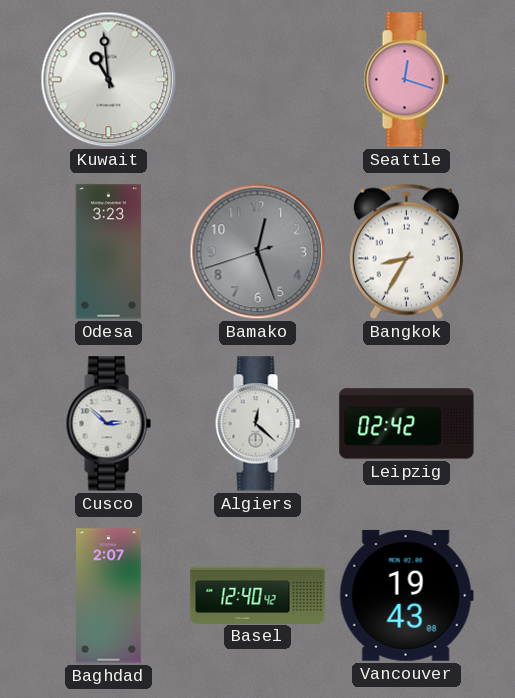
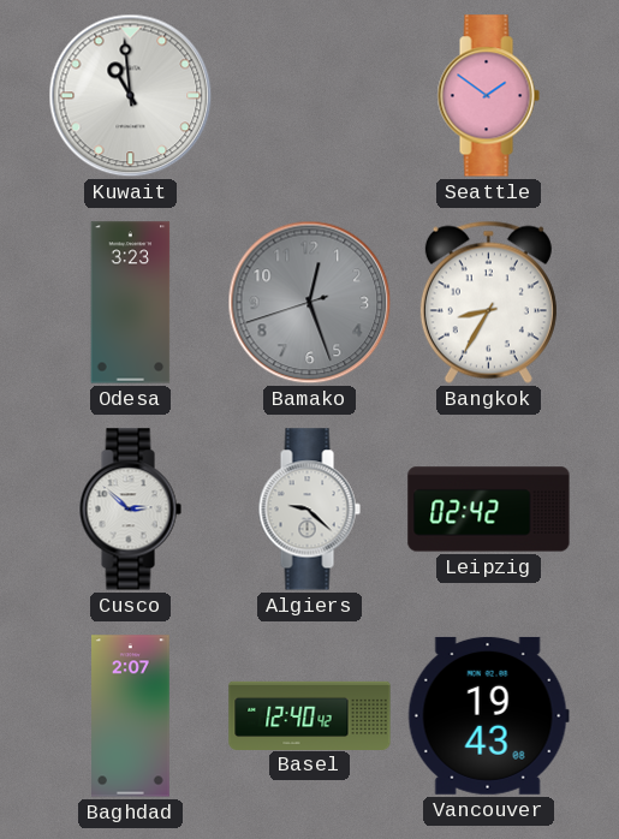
Seattle: 12:18 -> 1:51 (488, 96)
Algiers: 12:22 -> 9:22 (309, 510)
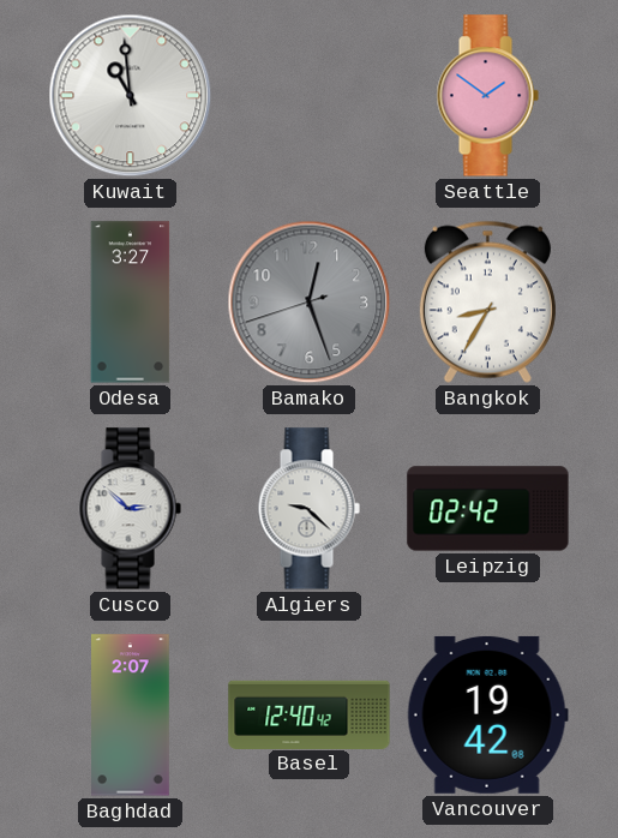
Odesa: 3:23 -> 3:27 (131, 303)
Vancouver: 19:43 -> 19:42 (487, 714)
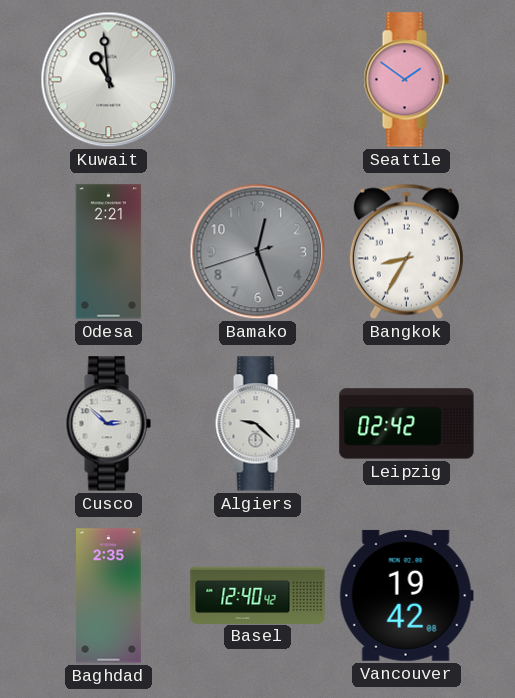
Odesa: 3:27 -> 2:21 (109, 252)
Baghdad: 2:07 -> 2:35 (109, 596)
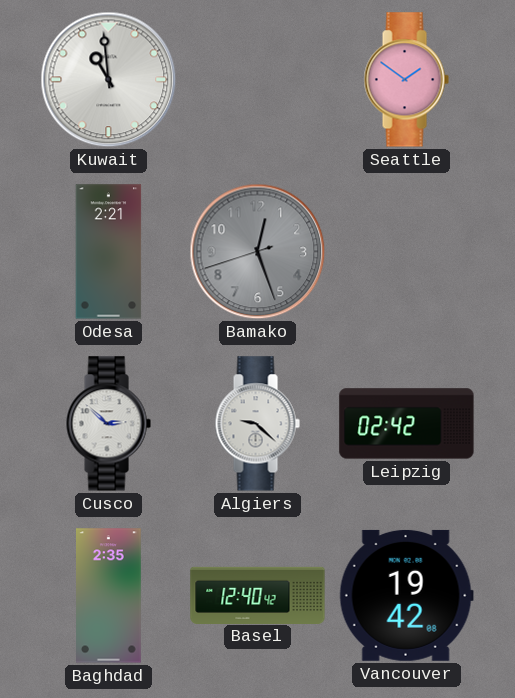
Bangkok: 8:35 -> none (406, 251)
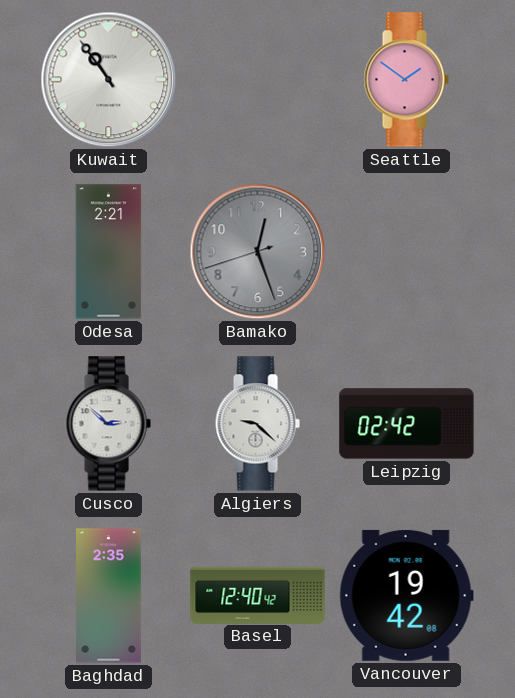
Kuwait: 10:59 -> 10:54 (109, 80)
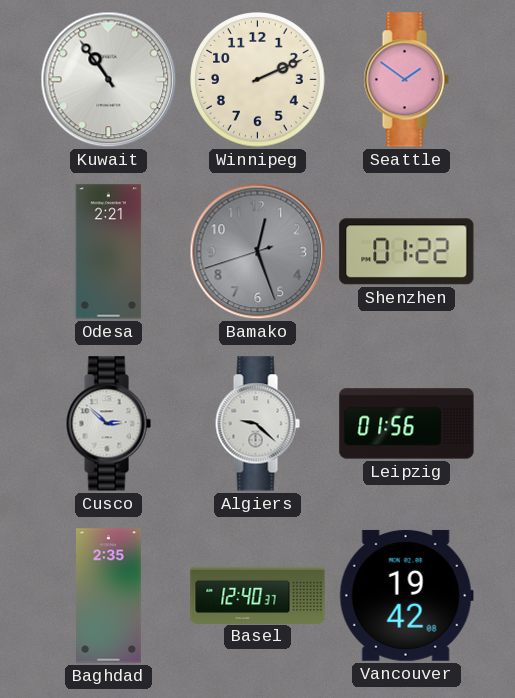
Winnipeg: none -> 2:11 (258, 80)
Shenzhen: none -> 01:22 (407, 252)
Leipzig: 02:42 -> 01:56 (407, 424)
Basel: 12:40:42 -> 12:40:37 (258, 595)
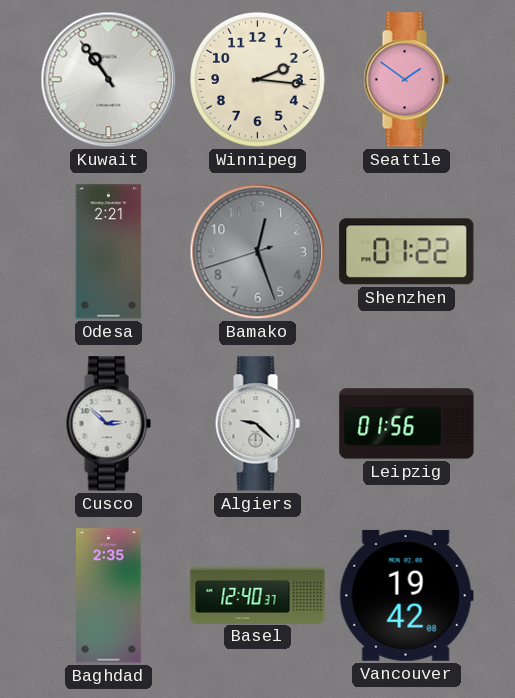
Winnipeg: 2:11 -> 2:16 (258, 80)
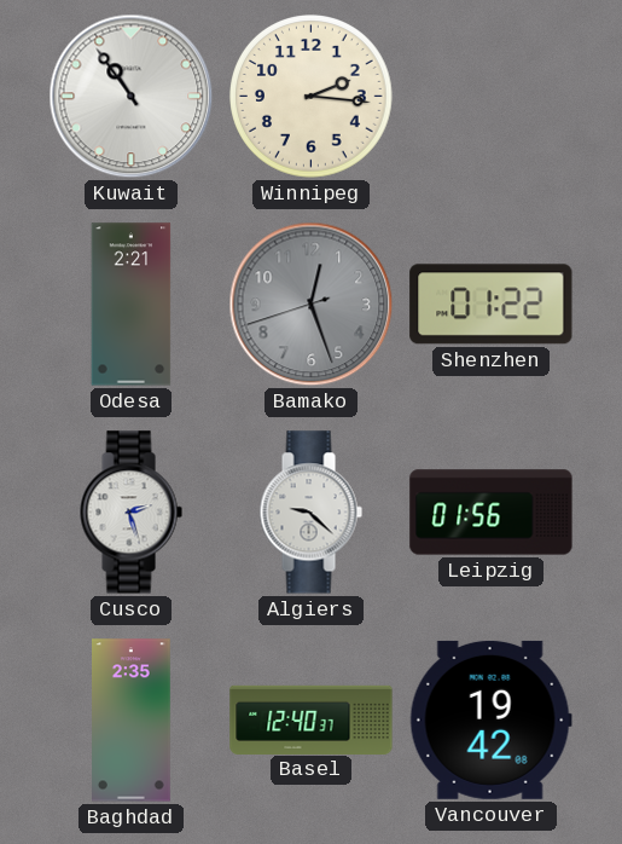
Seattle: 1:51 -> none (406, 80)
Cusco: 2:52 -> 2:27 (130, 513)
